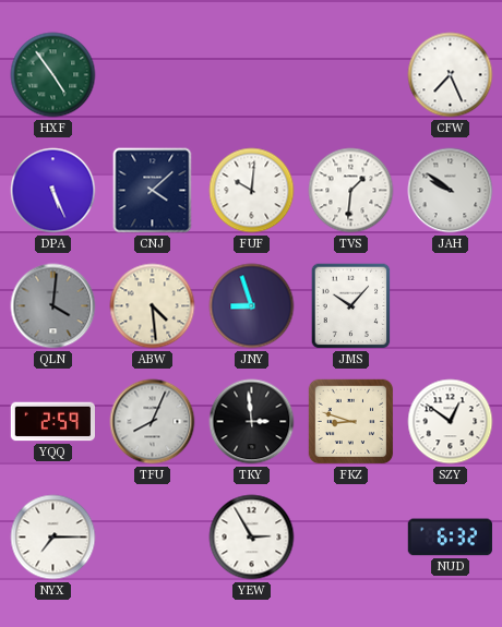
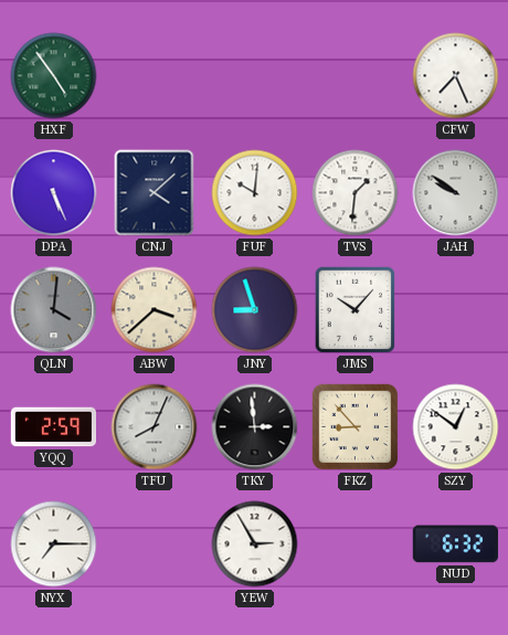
ABW: 4:29 -> 3:38 (155, 310)
FKZ: 8:48 -> 8:53 (356, 427)
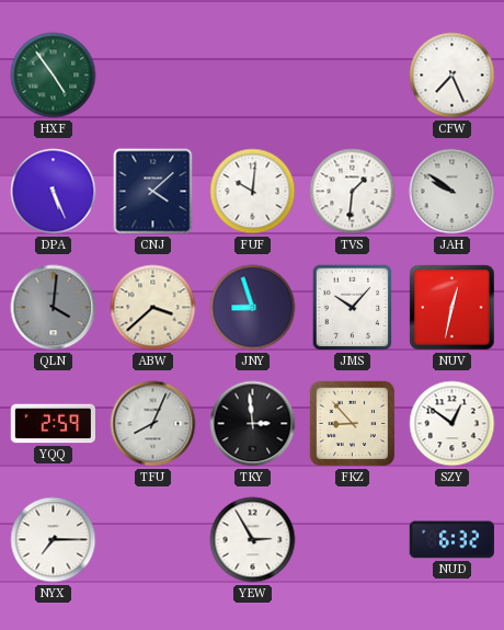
NUV: none -> 12:32 (453, 308)
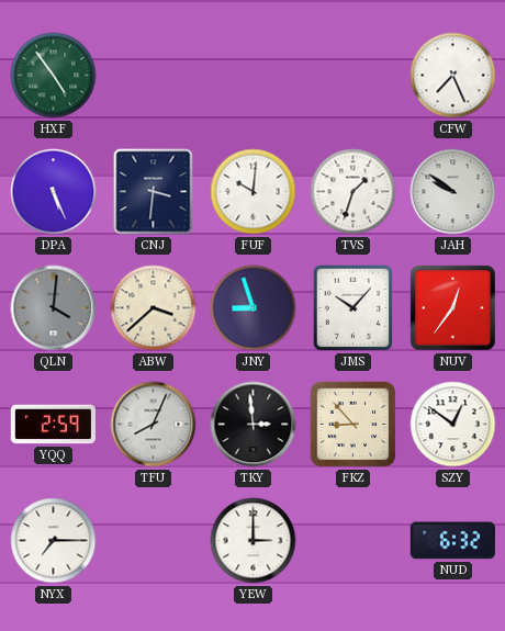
CNJ: 4:08 -> 3:31 (154, 192)
TVS: 1:31 -> 1:33 (353, 192)
NUV: 12:32 -> 12:36 (453, 308)
YEW: 2:55 -> 3:00 (254, 541)
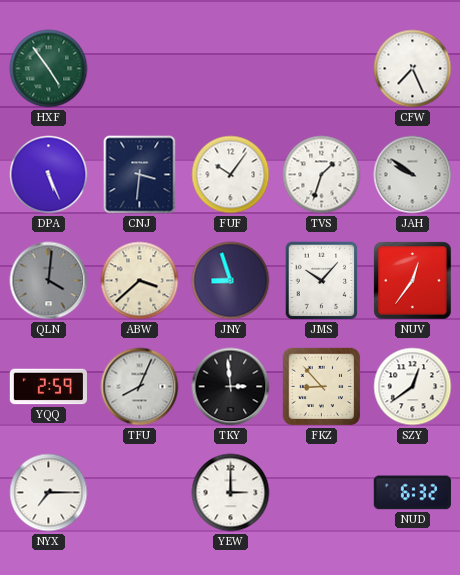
FUF: 10:01 -> 10:06 (231, 175)
SZY: 12:51 -> 12:39 (413, 387)
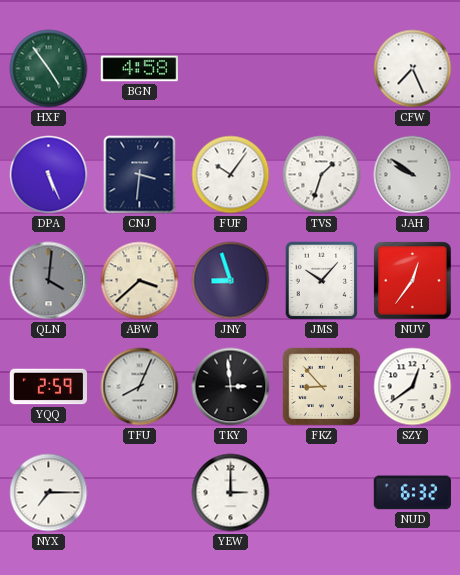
BGN: none -> 4:58 (139, 69)
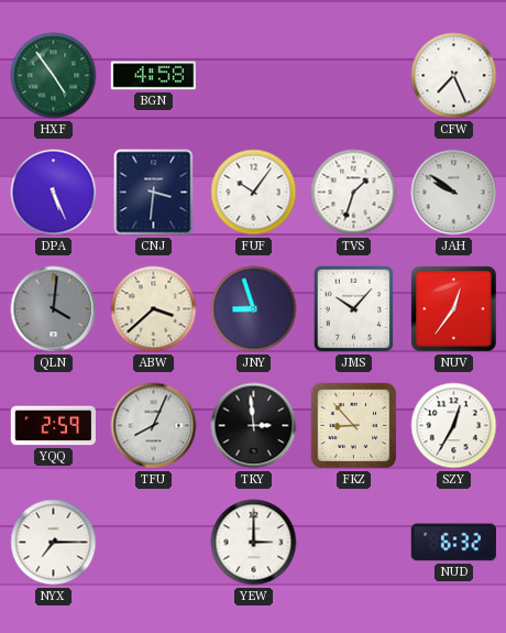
SZY: 12:39 -> 12:35 (454, 426)
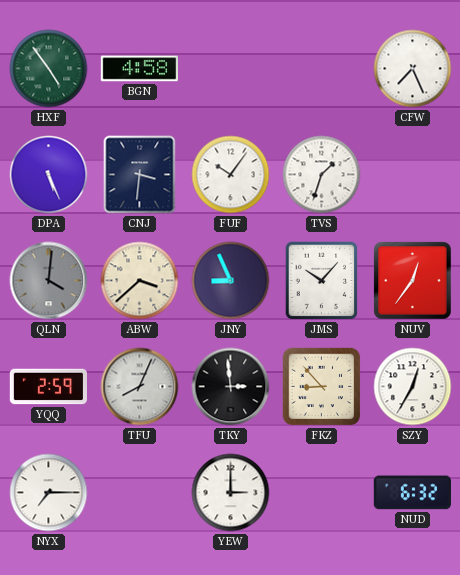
JAH: 9:51 -> none (454, 193)
JNY: 8:57 -> 8:56 (231, 281)
